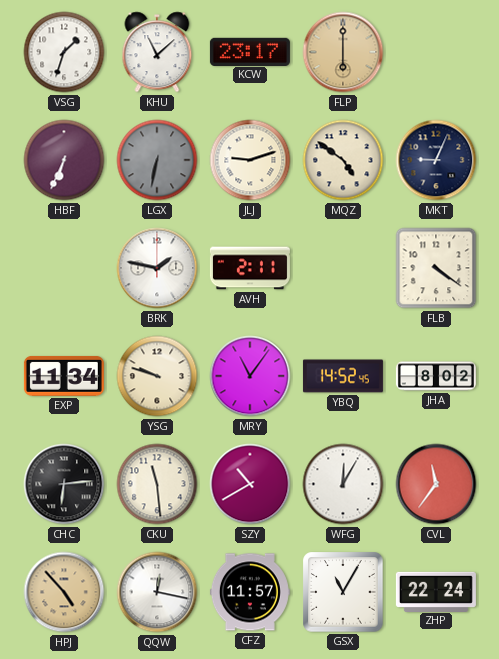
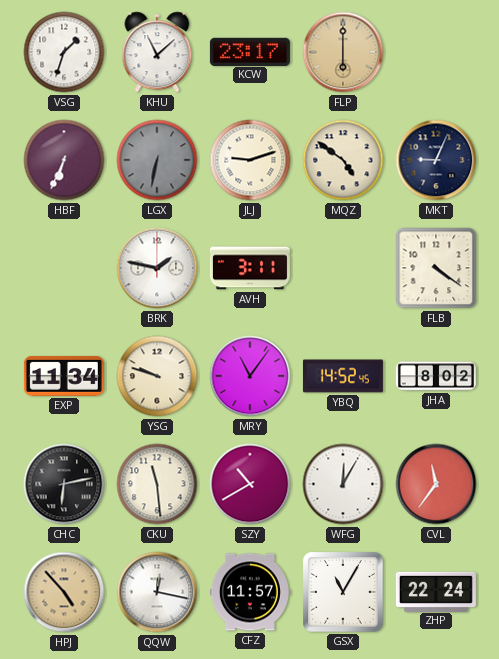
AVH: 2:11 -> 3:11 (250, 268)
CHC: 6:14 -> 6:13 (64, 484)
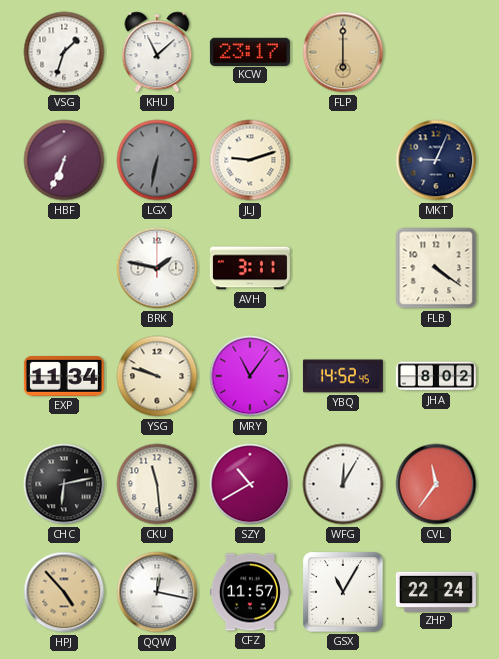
MQZ: 4:51 -> none (343, 160)
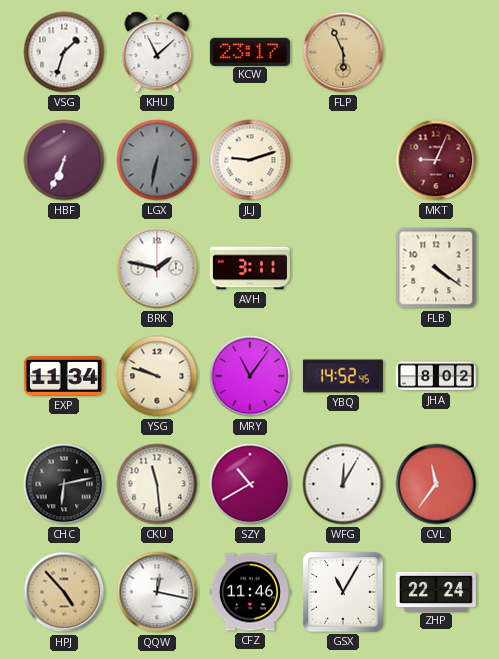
FLP: 6:00 -> 5:56 (343, 52)
MKT dial: navy -> burgundy (436, 160)
CFZ: 11:57 -> 11:46 (250, 592)
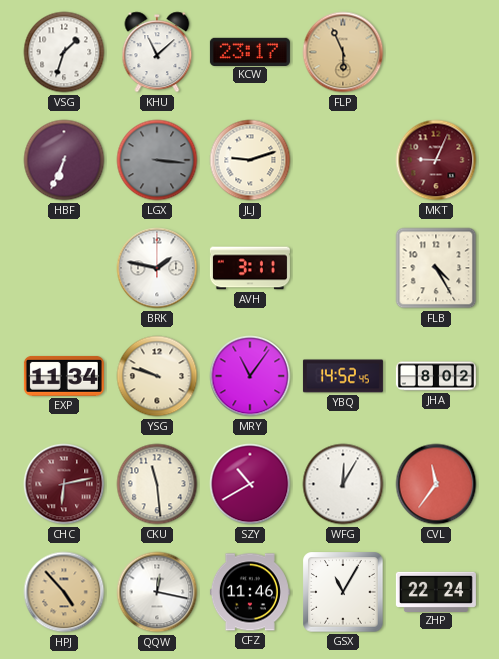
LGX: 6:32 -> 3:16 (157, 160)
FLB: 4:21 -> 4:25 (436, 268)
CHC dial: black -> burgundy (64, 484)
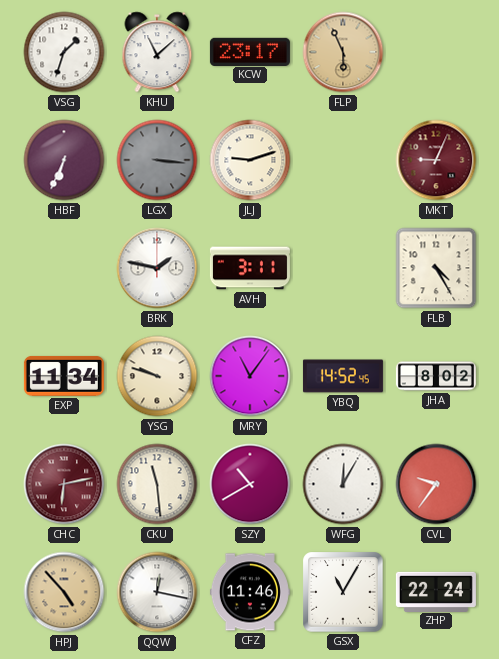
CVL: 11:36 -> 9:36 (436, 484)
